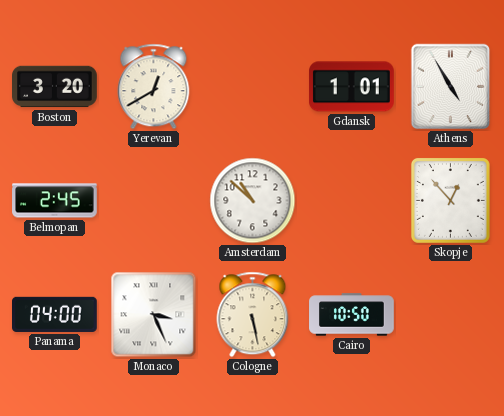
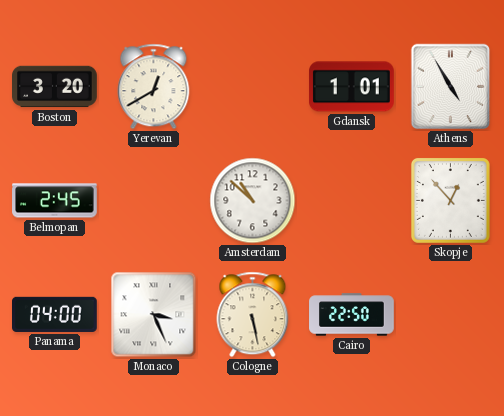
Cairo: 10:50 -> 22:50 (352, 315)
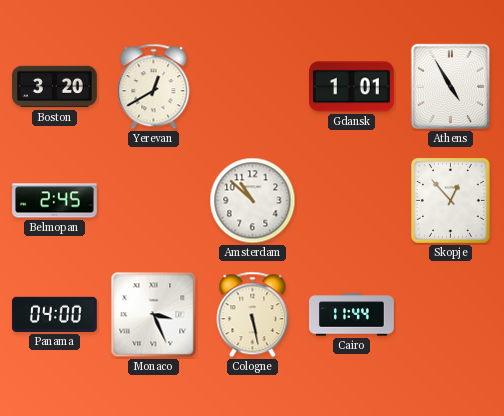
Cairo: 22:50 -> 11:44 (352, 315)
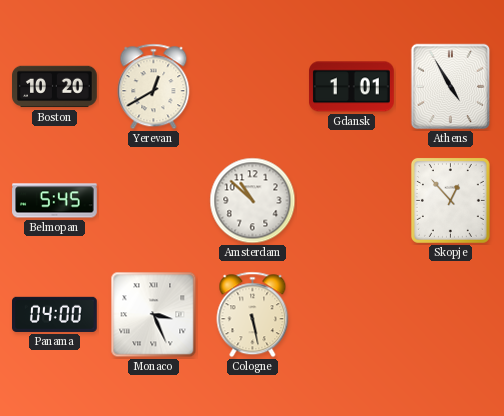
Boston: 3:20 -> 10:20 (55, 87)
Belmopan: 2:45 -> 5:45 (55, 201)
Cairo: 11:44 -> none (352, 315)
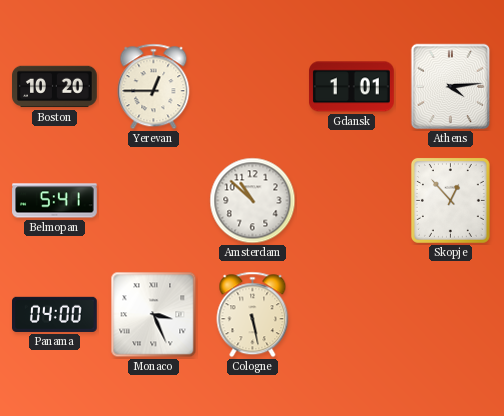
Yerevan: 12:40 -> 12:45 (154, 87)
Athens: 4:55 -> 4:14 (451, 87)
Belmopan: 5:45 -> 5:41 (55, 201)
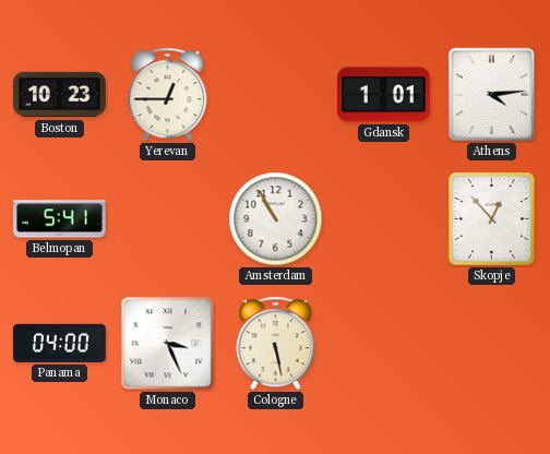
Boston: 10:20 -> 10:23 (60, 95)
Amsterdam: 10:52 -> 10:55 (276, 219)
